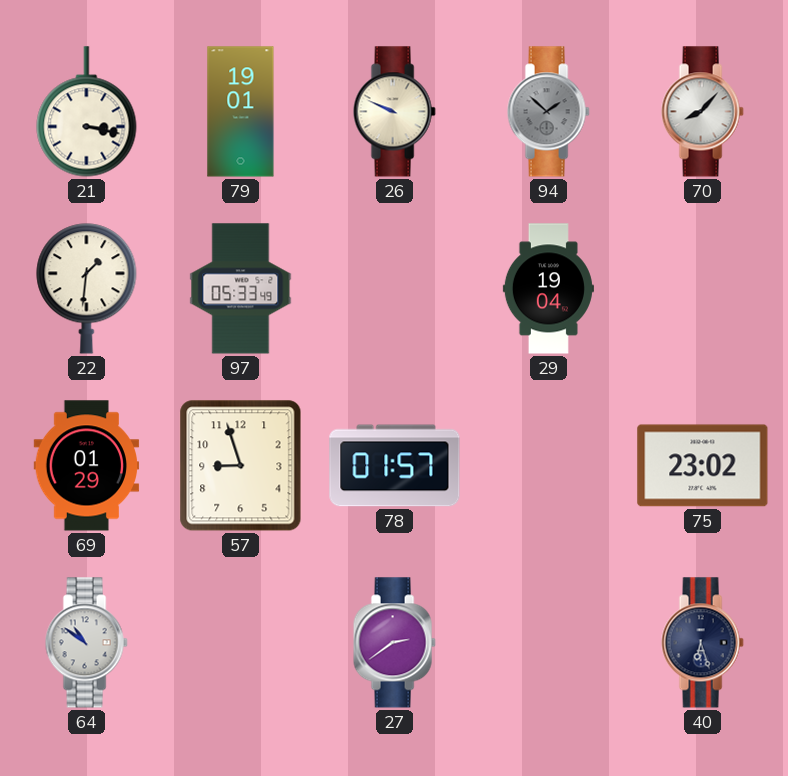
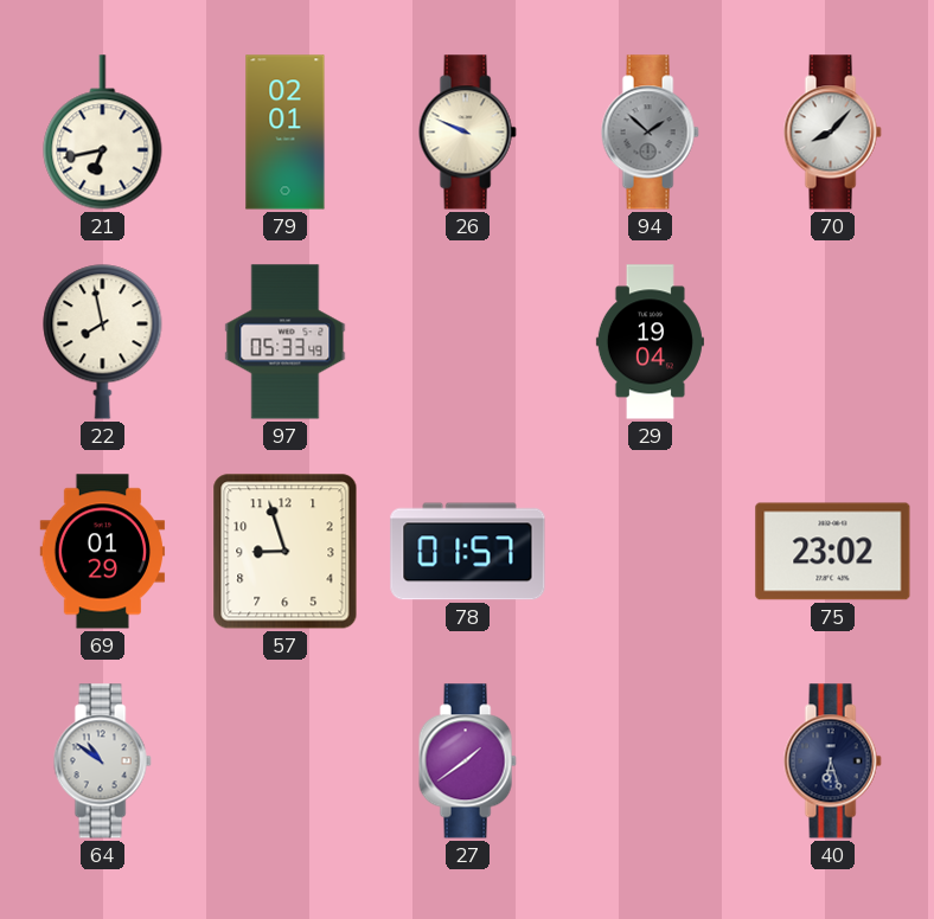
21: 3:17 -> 6:43 (103, 133)
79: 19:01 -> 02:01 (286, 133)
22: 1:31 -> 7:58 (103, 342)
27: 2:39 -> 1:39 (467, 761)
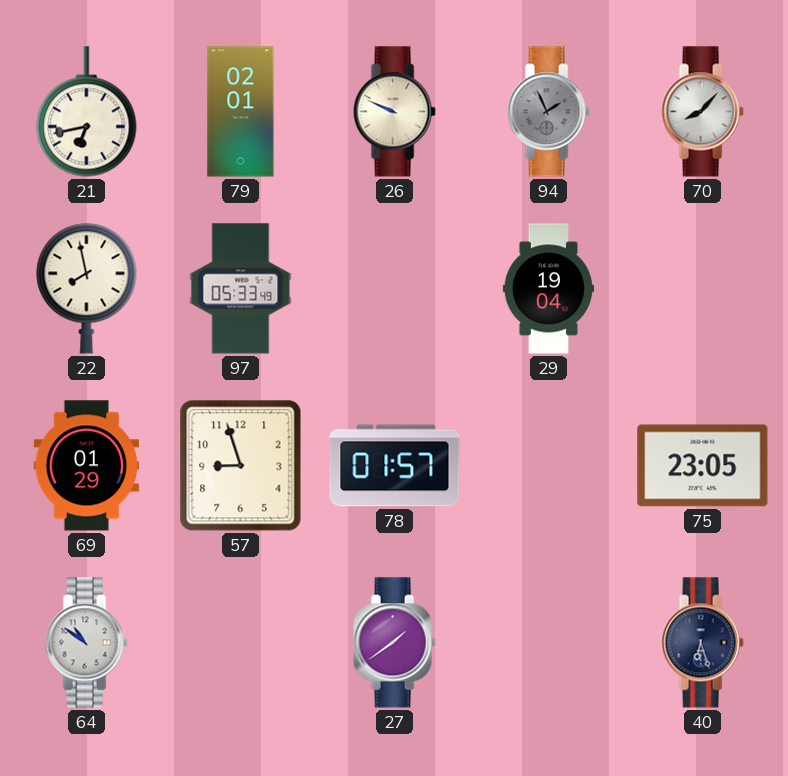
94: 1:52 -> 1:56 (548, 112)
75: 23:02 -> 23:05 (703, 466)
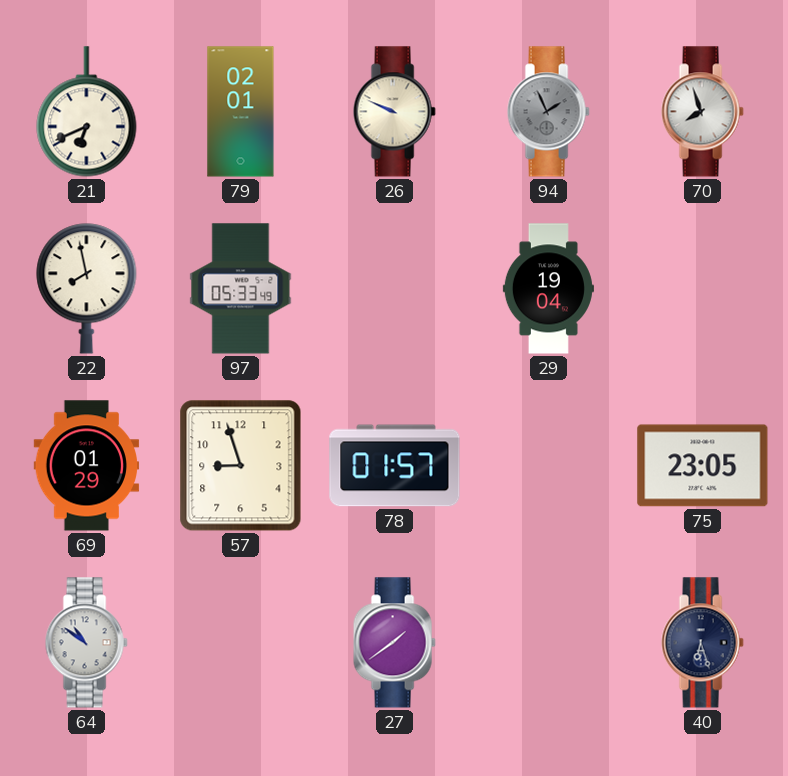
21: 6:43 -> 6:41 (87, 112)
70: 8:07 -> 7:57 (702, 112)
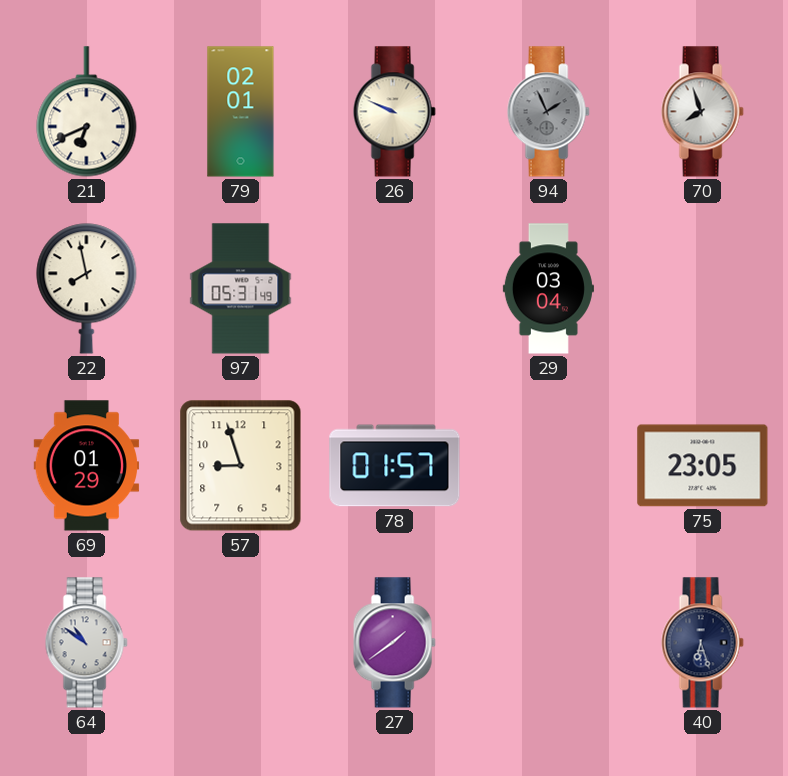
97: 05:33 -> 05:31 (241, 289)
29: 19:04 -> 03:04 (548, 289)
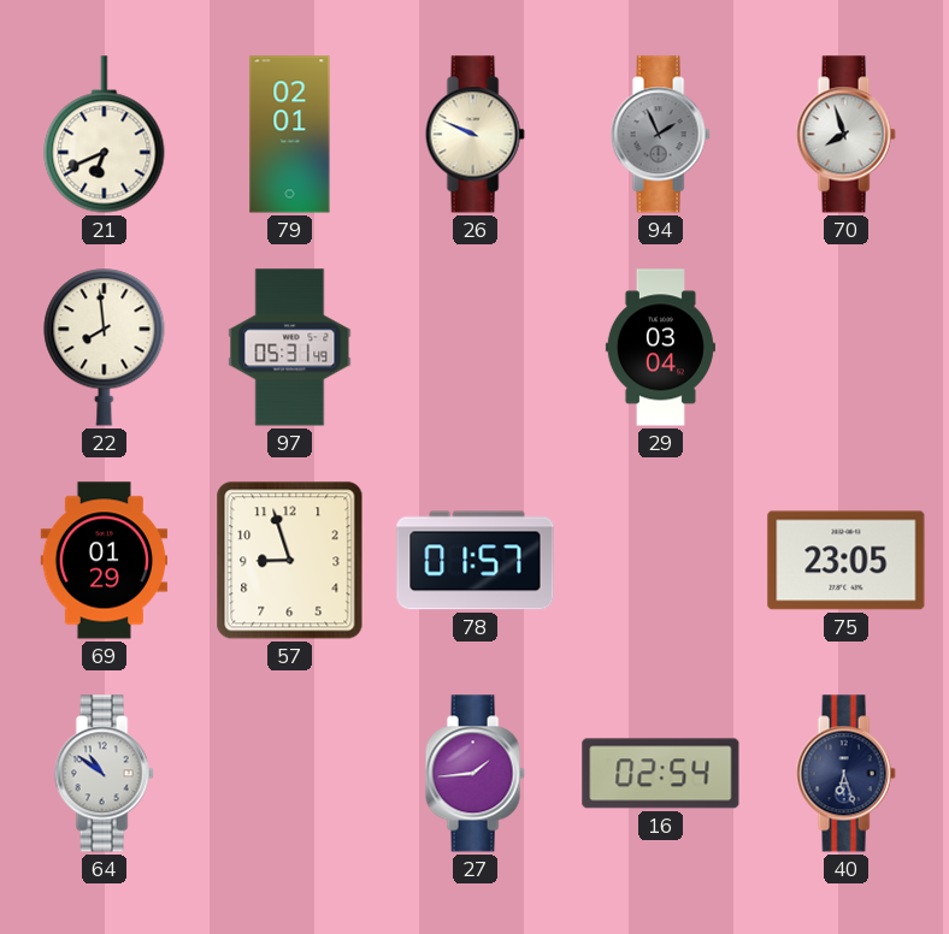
22: 7:58 -> 7:59 (105, 348)
27: 1:39 -> 1:44 (474, 774)
16: none -> 02:54 (661, 774)
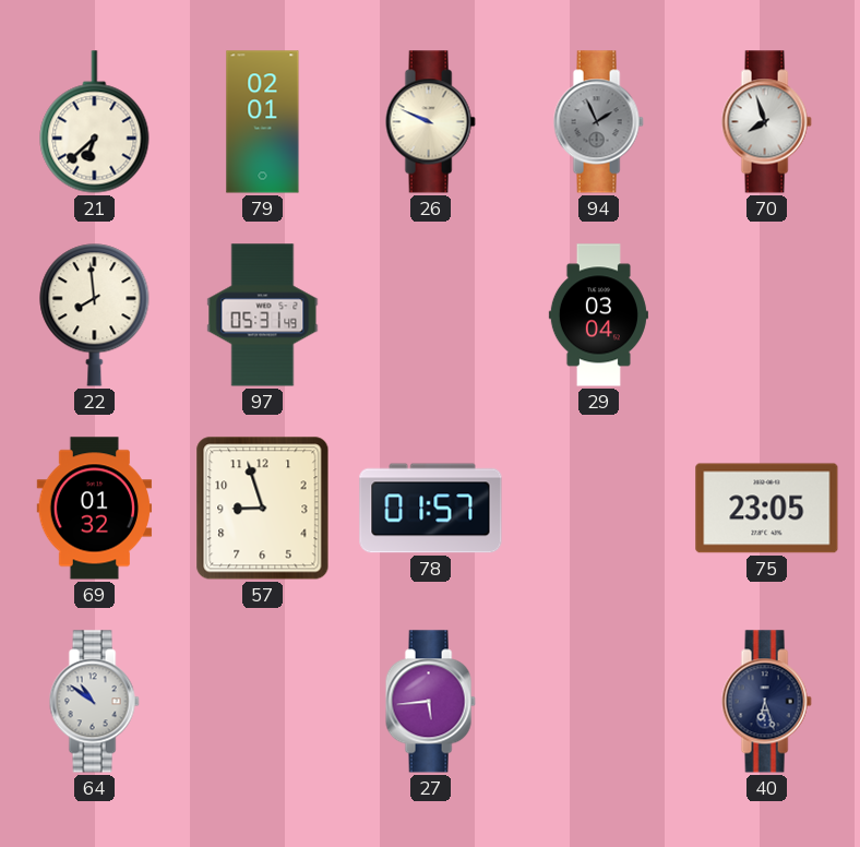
21: 6:41 -> 6:38 (95, 122)
69: 01:29 -> 01:32 (95, 509)
27: 1:44 -> 5:44 (430, 702)
16: 02:54 -> none (661, 774)
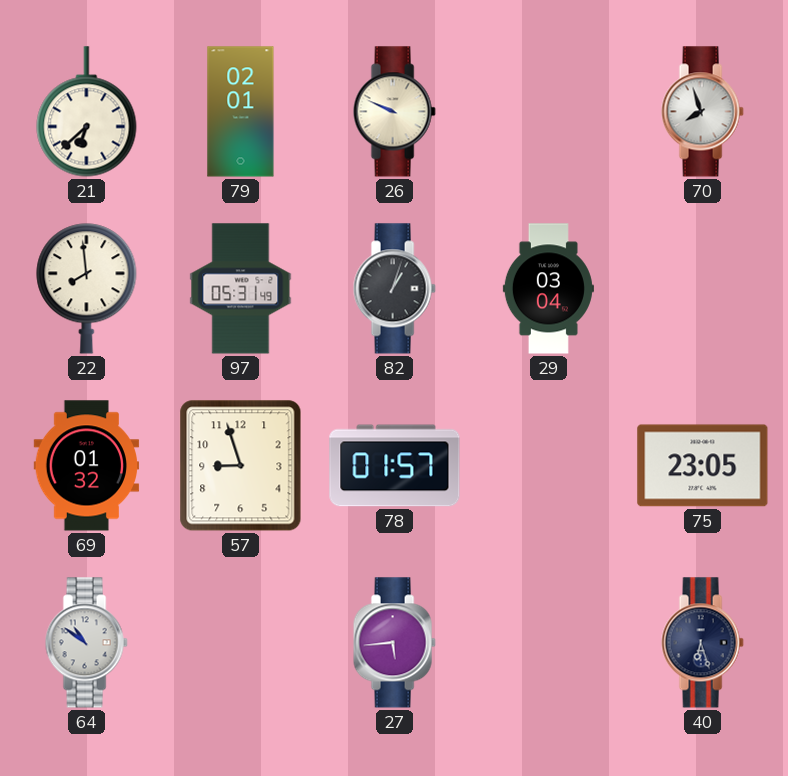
94: 1:56 -> none (598, 122)
82: none -> 1:03 (394, 289)
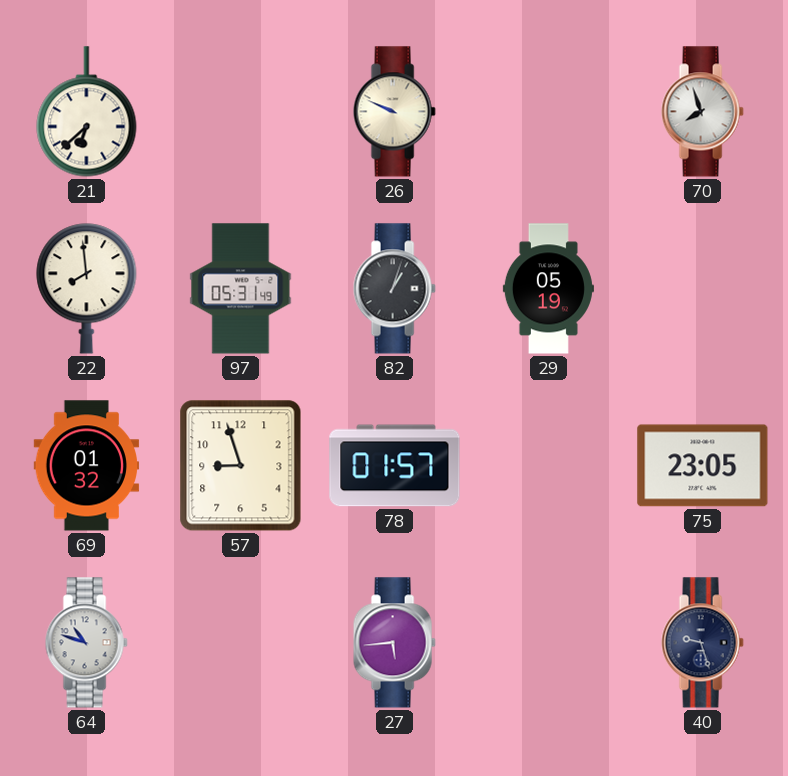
79: 02:01 -> none (241, 112)
29: 03:04 -> 05:19 (548, 289)
64: 10:51 -> 10:48 (86, 643)
40: 6:27 -> 9:27 (702, 643)
